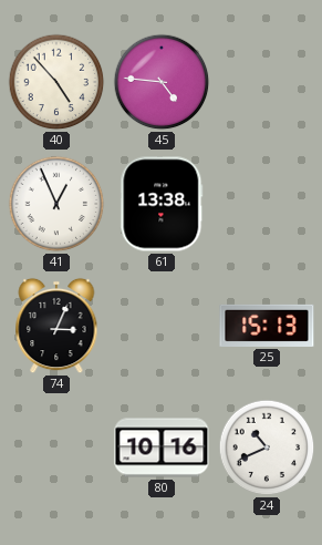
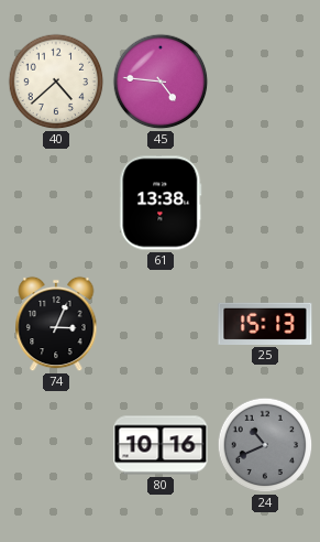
40: 4:53 -> 4:38 (56, 82)
41: 12:56 -> none (56, 204)
24 dial: white -> grey (265, 445)
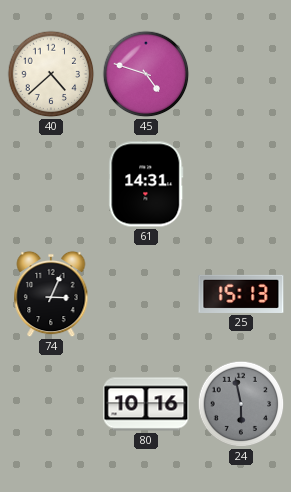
45: 4:46 -> 4:48 (146, 74)
61: 13:38 -> 14:31 (146, 184)
24: 10:41 -> 5:58 (241, 404)
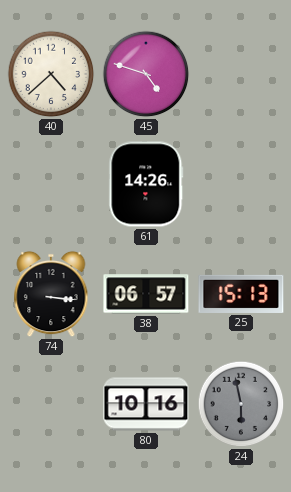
61: 14:31 -> 14:26 (146, 184)
74: 3:04 -> 3:16 (51, 294)
38: none -> 06:57 (146, 294)
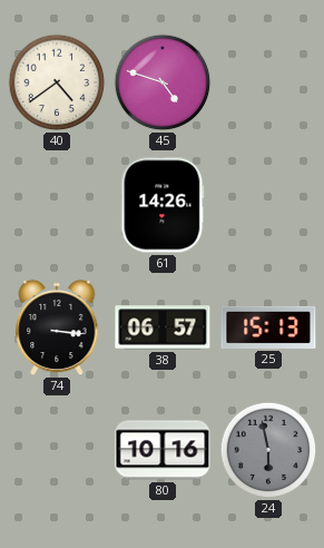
40: 4:38 -> 4:39 (57, 82)
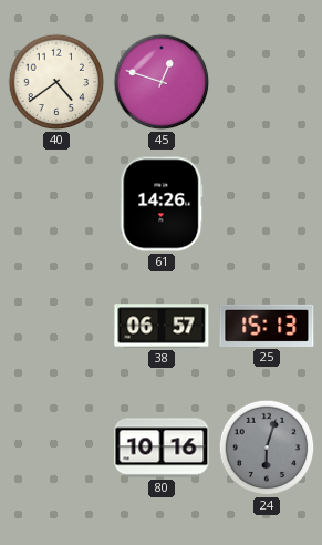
45: 4:48 -> 12:48 (162, 82)
74: 3:16 -> none (57, 327)
24: 5:58 -> 6:03 (267, 448)
